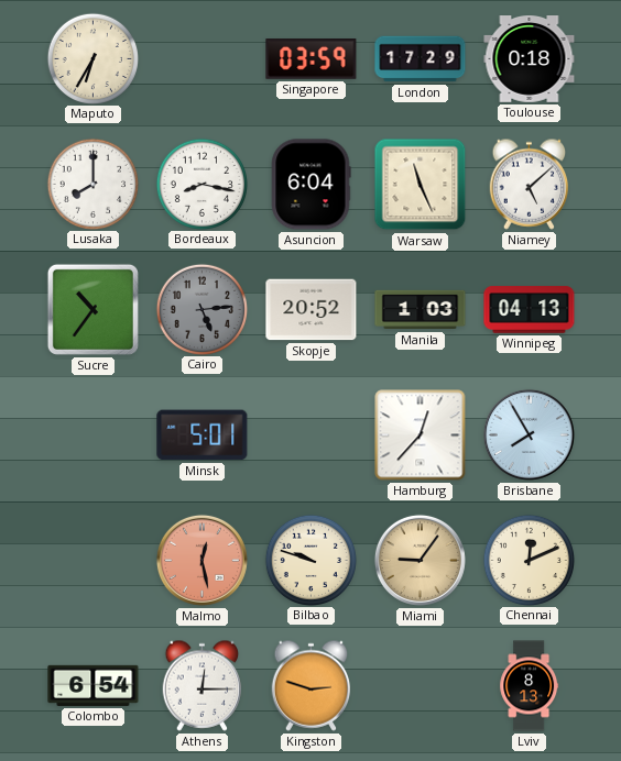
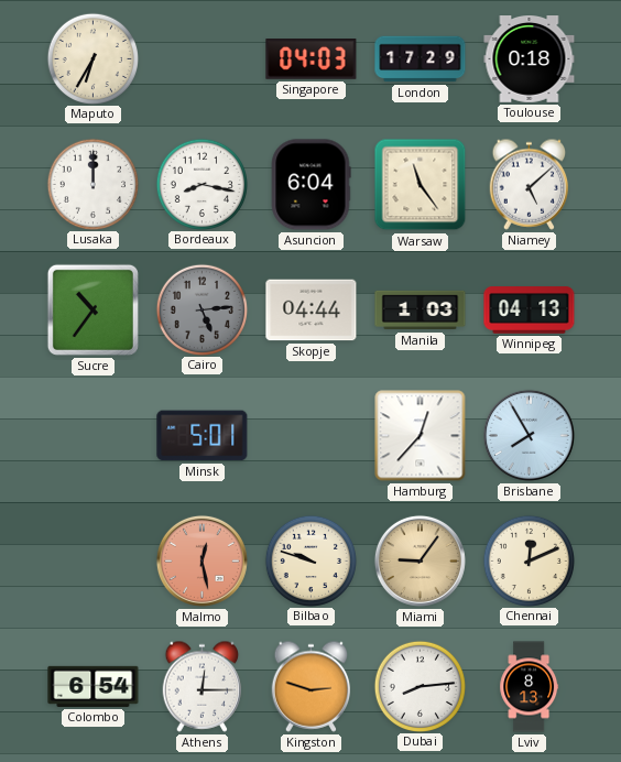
Singapore: 03:59 -> 04:03 (312, 59)
Lusaka: 8:00 -> 12:00 (92, 184)
Warsaw: 11:26 -> 11:24 (421, 185)
Skopje: 20:52 -> 04:44 (312, 311)
Dubai: none -> 8:14 (420, 686)
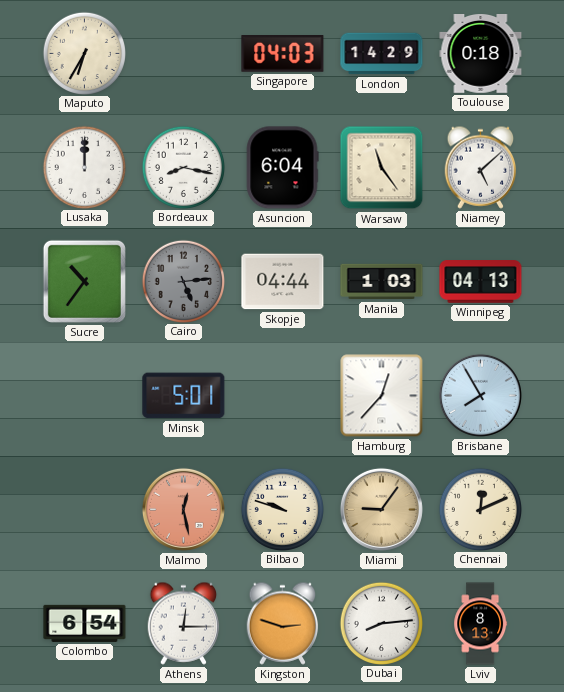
London: 17:29 -> 14:29 (382, 54)
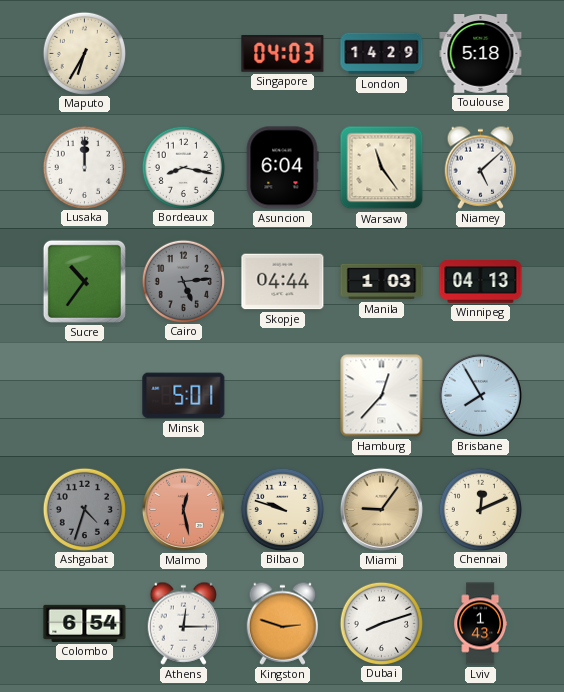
Toulouse: 0:18 -> 5:18 (481, 54)
Ashgabat: none -> 4:33 (84, 509)
Dubai: 8:14 -> 8:12 (381, 623)
Lviv: 8:13 -> 1:43 (481, 624)
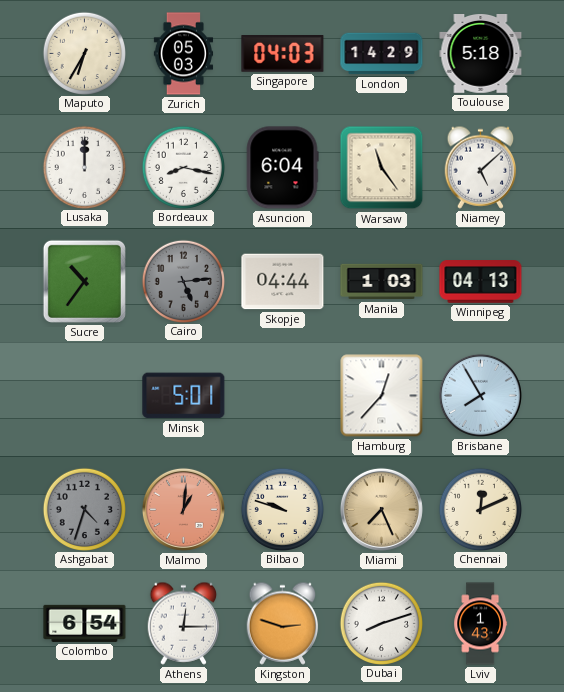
Zurich: none -> 05:03 (184, 54)
Malmo: 12:28 -> 1:01 (183, 509)
Miami: 9:06 -> 7:26 (381, 509)
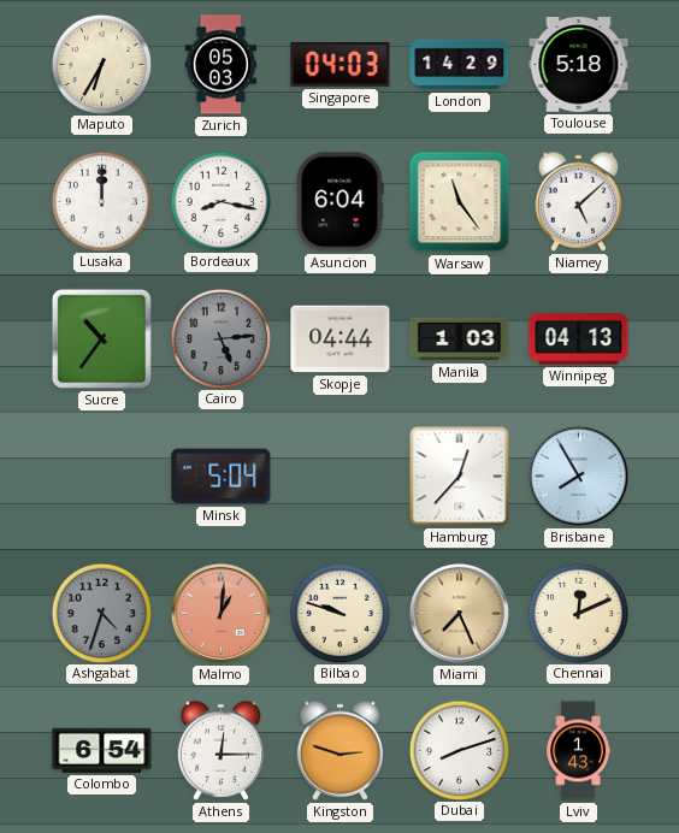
Minsk: 5:01 -> 5:04 (222, 477)
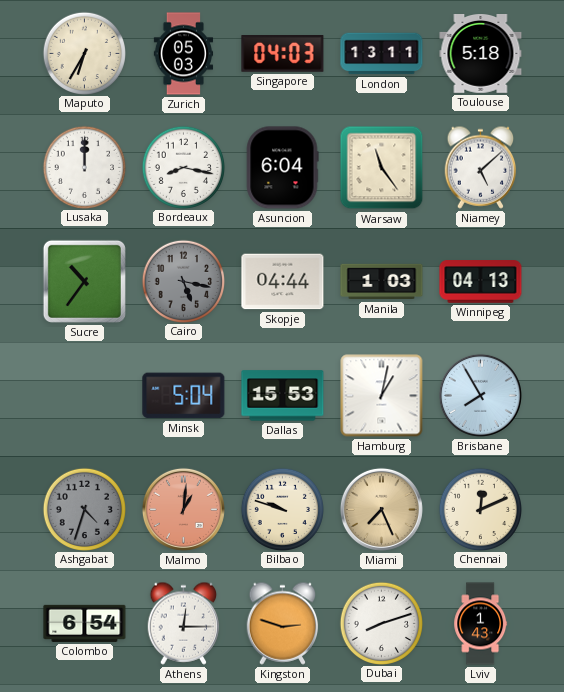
London: 14:29 -> 13:11 (382, 54)
Cairo: 5:14 -> 5:17 (183, 281)
Dallas: none -> 15:53 (283, 396)
Hamburg: 12:37 -> 1:02 (382, 396)
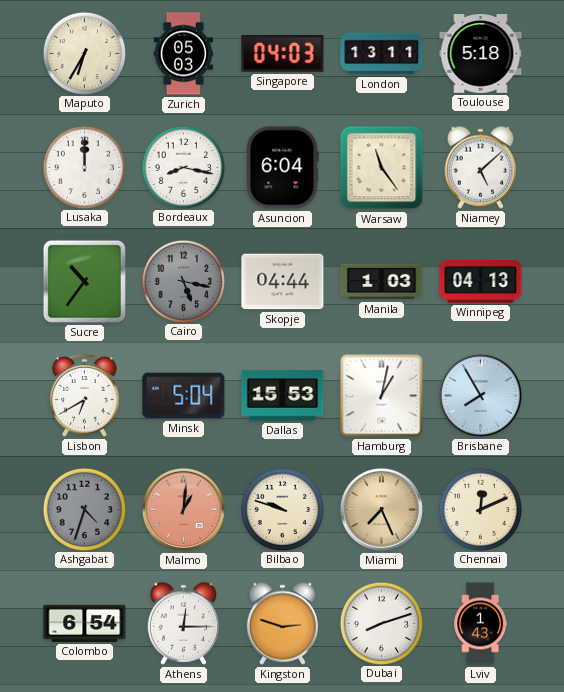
Lisbon: none -> 6:40 (85, 396)
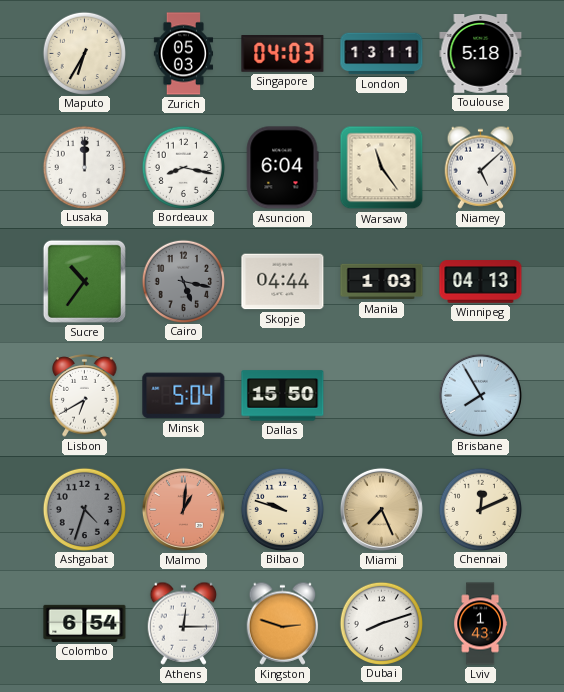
Dallas: 15:53 -> 15:50 (283, 396)
Hamburg: 1:02 -> none (382, 396)
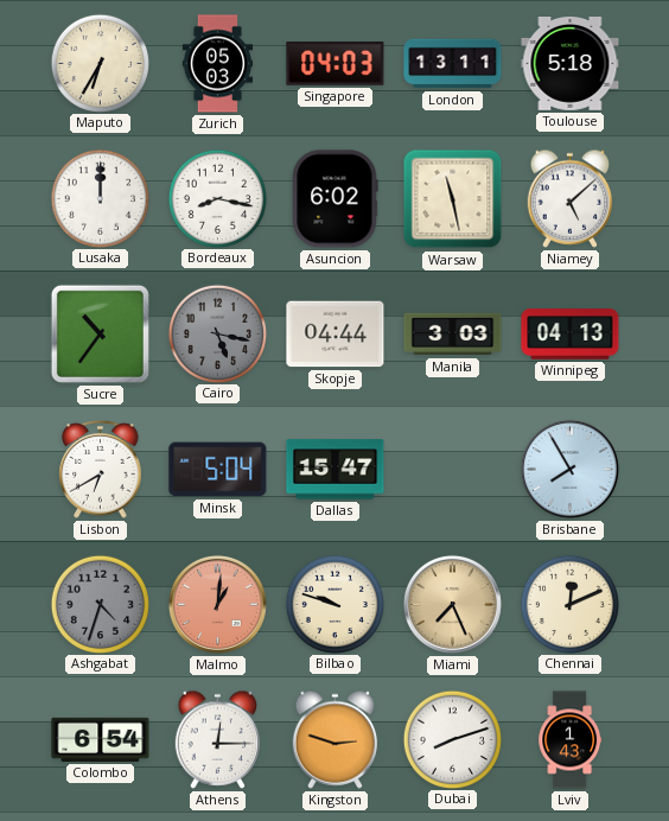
Asuncion: 6:04 -> 6:02 (334, 199)
Warsaw: 11:24 -> 11:28 (453, 199)
Manila: 1:03 -> 3:03 (453, 335)
Dallas: 15:50 -> 15:47 (336, 470)
